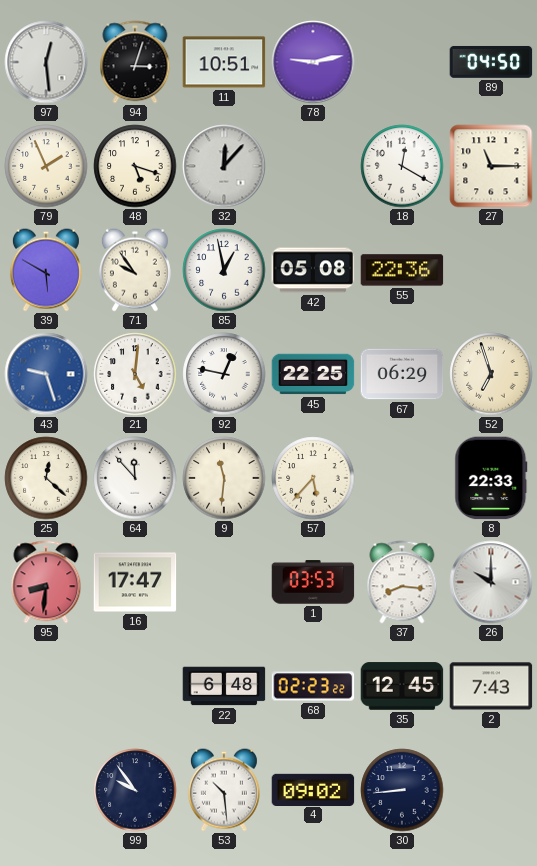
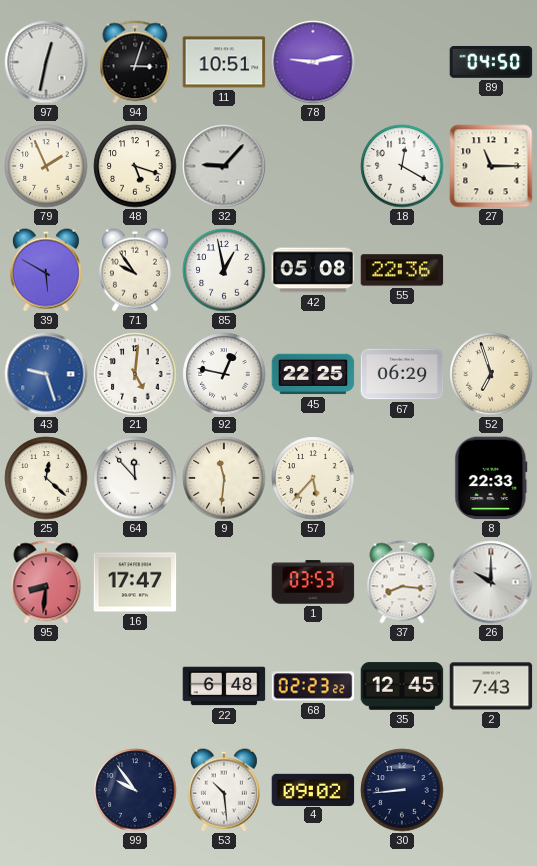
97: 12:29 -> 12:32 (46, 62)
32: 12:07 -> 9:07 (224, 166)
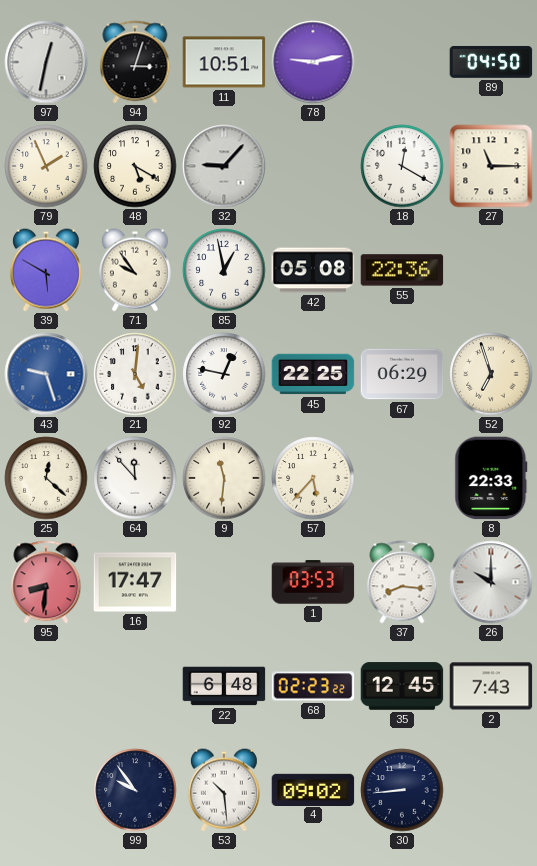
48: 5:18 -> 5:20 (135, 166)
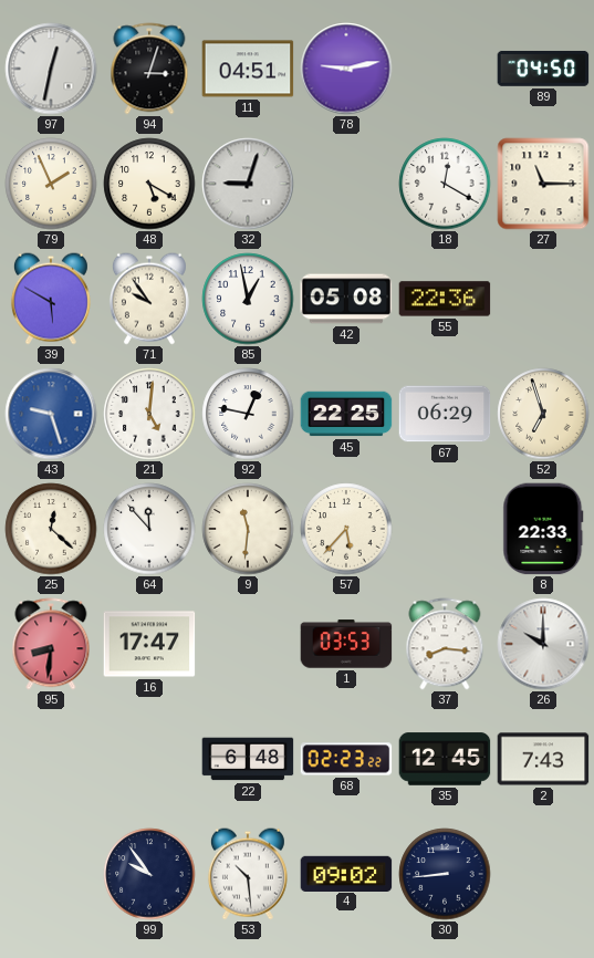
11: 10:51 -> 04:51 (248, 69)
32: 9:07 -> 9:03 (248, 184)
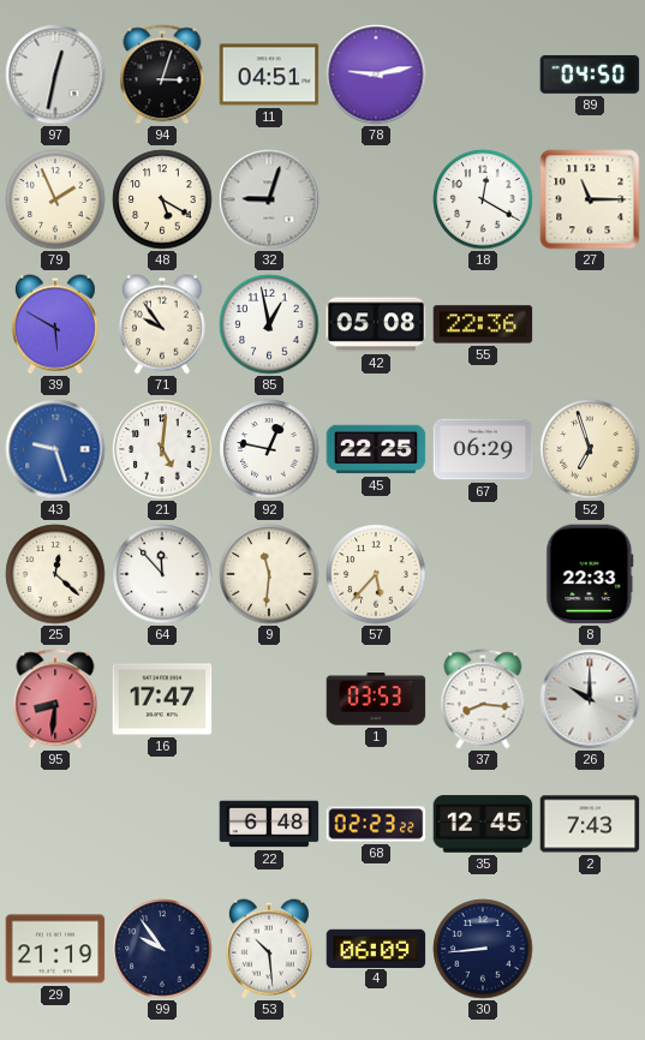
29: none -> 21:19 (55, 949)
4: 09:02 -> 06:09 (376, 948)
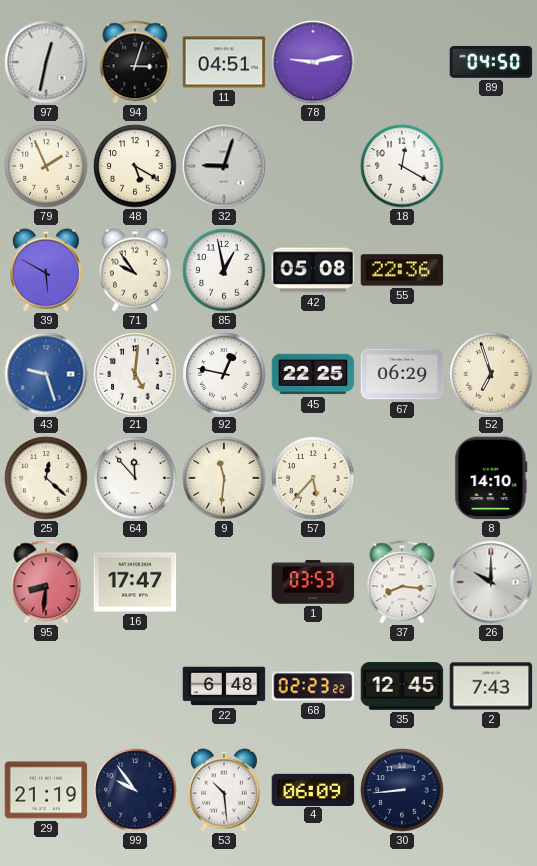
27: 11:15 -> none (590, 199)
8: 22:33 -> 14:10 (491, 478)
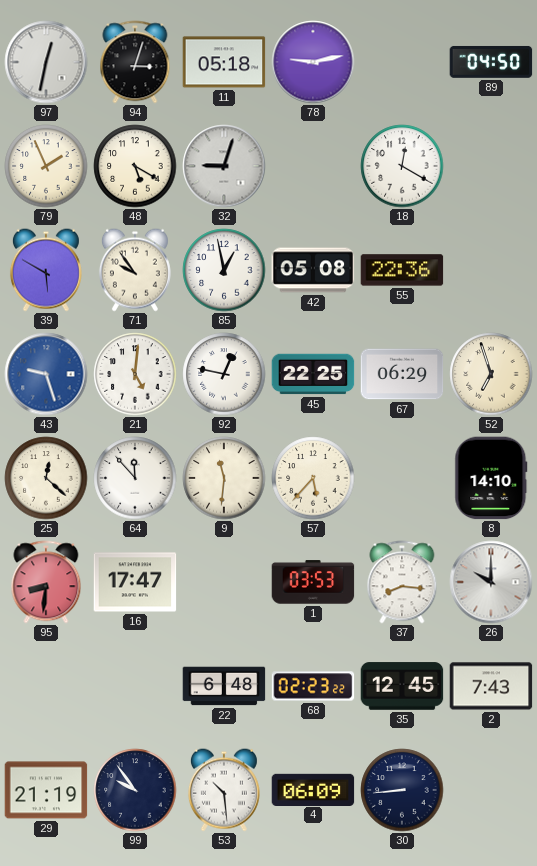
11: 04:51 -> 05:18 (224, 62)
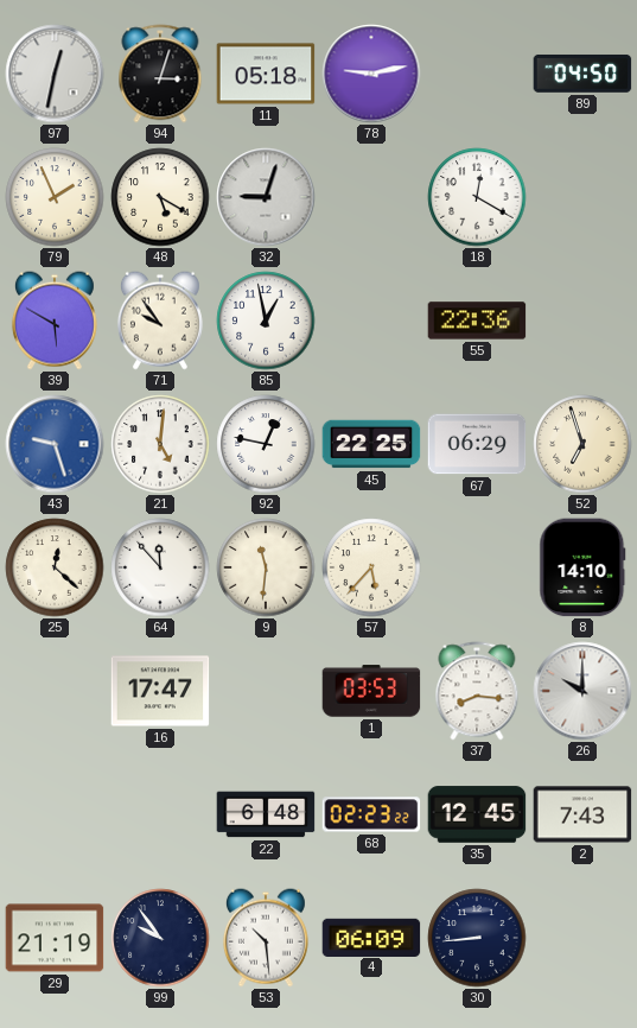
42: 05:08 -> none (313, 270)
95: 8:31 -> none (46, 582)
